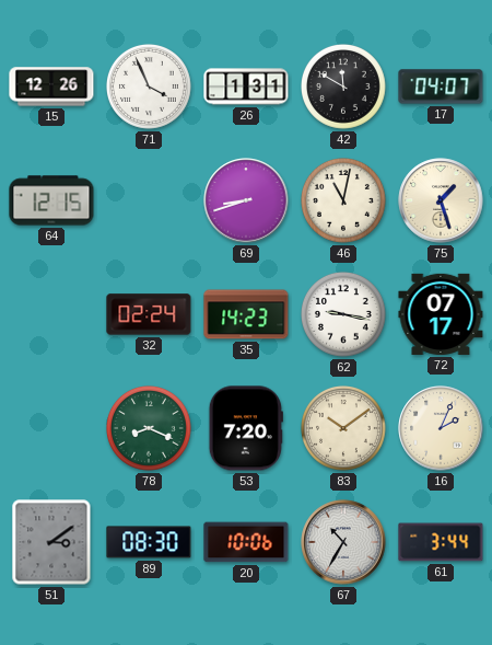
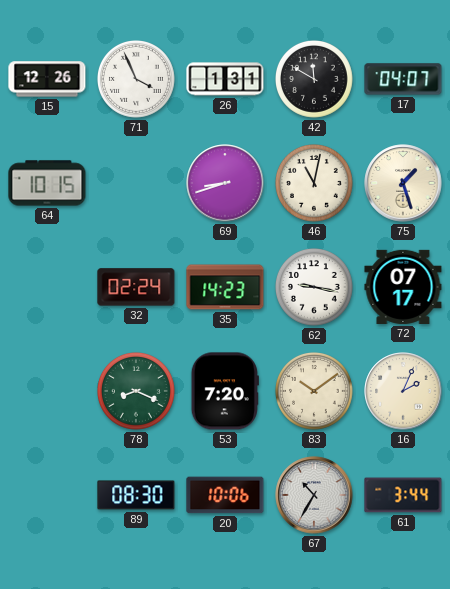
64: 12:15 -> 10:15 (47, 183)
51: 3:09 -> none (51, 542)
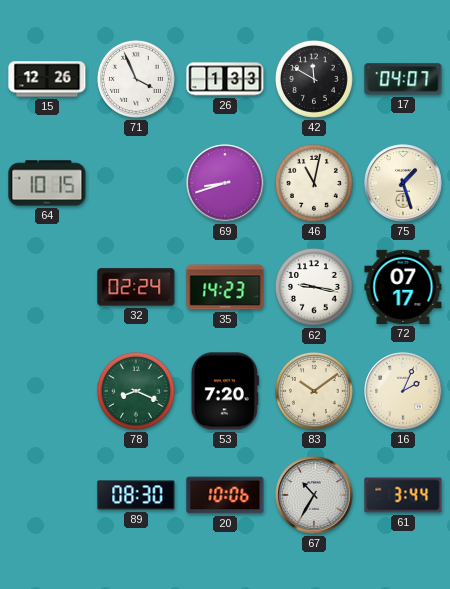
26: 1:31 -> 1:33 (225, 79)
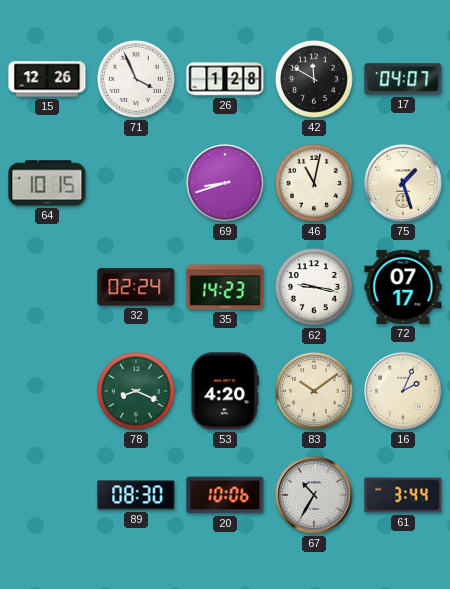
26: 1:33 -> 1:28 (225, 79)
53: 7:20 -> 4:20 (225, 391)
